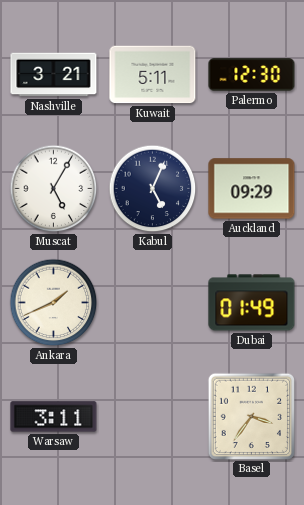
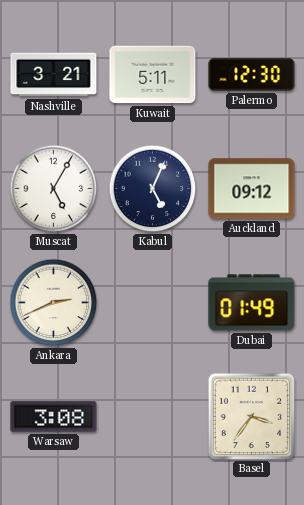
Auckland: 09:29 -> 09:12 (252, 189)
Ankara: 1:41 -> 2:41 (54, 303)
Warsaw: 3:11 -> 3:08 (54, 417)
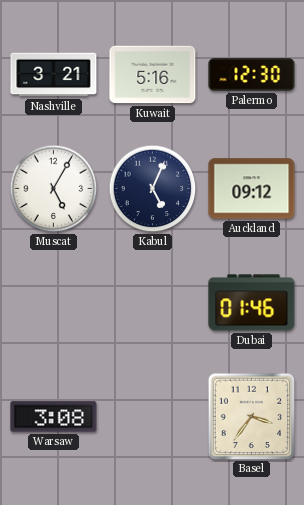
Kuwait: 5:11 -> 5:16 (153, 75)
Ankara: 2:41 -> none (54, 303)
Dubai: 01:49 -> 01:46 (252, 303)
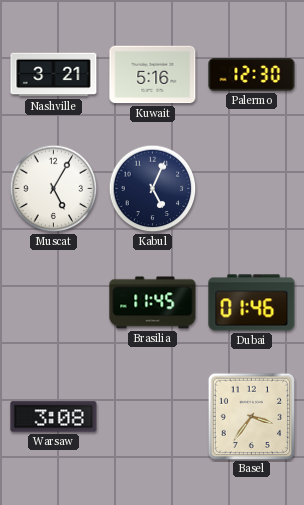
Auckland: 09:12 -> none (252, 189)
Brasilia: none -> 11:45 (153, 303)
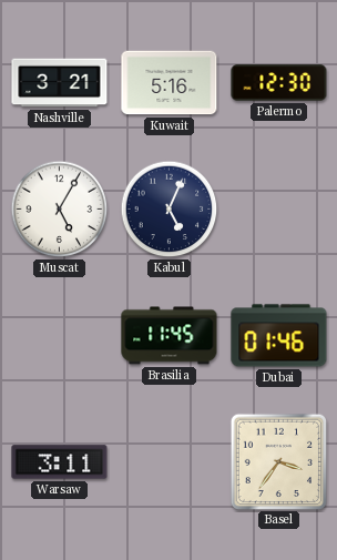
Warsaw: 3:08 -> 3:11 (60, 462)
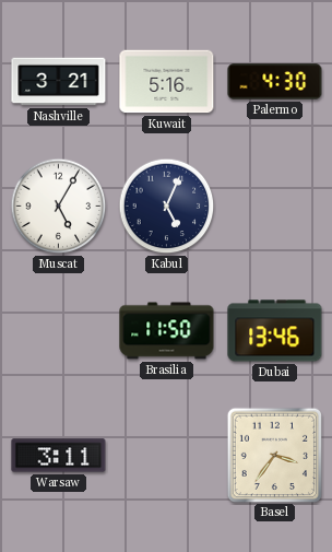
Palermo: 12:30 -> 4:30 (275, 82)
Brasilia: 11:45 -> 11:50 (167, 331)
Dubai: 01:46 -> 13:46 (275, 331)
